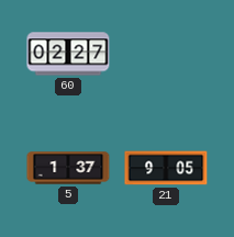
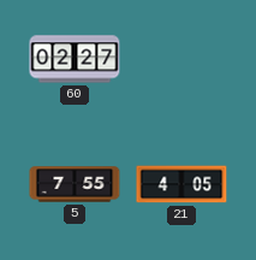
5: 1:37 -> 7:55 (75, 184)
21: 9:05 -> 4:05 (181, 184)
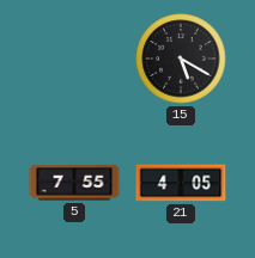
60: 02:27 -> none (75, 59)
15: none -> 5:20 (181, 59)
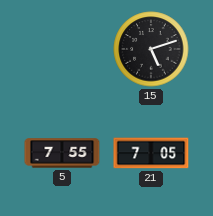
15: 5:20 -> 5:12 (151, 49)
21: 4:05 -> 7:05 (151, 153)
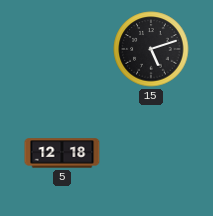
5: 7:55 -> 12:18 (62, 153)
21: 7:05 -> none (151, 153)
